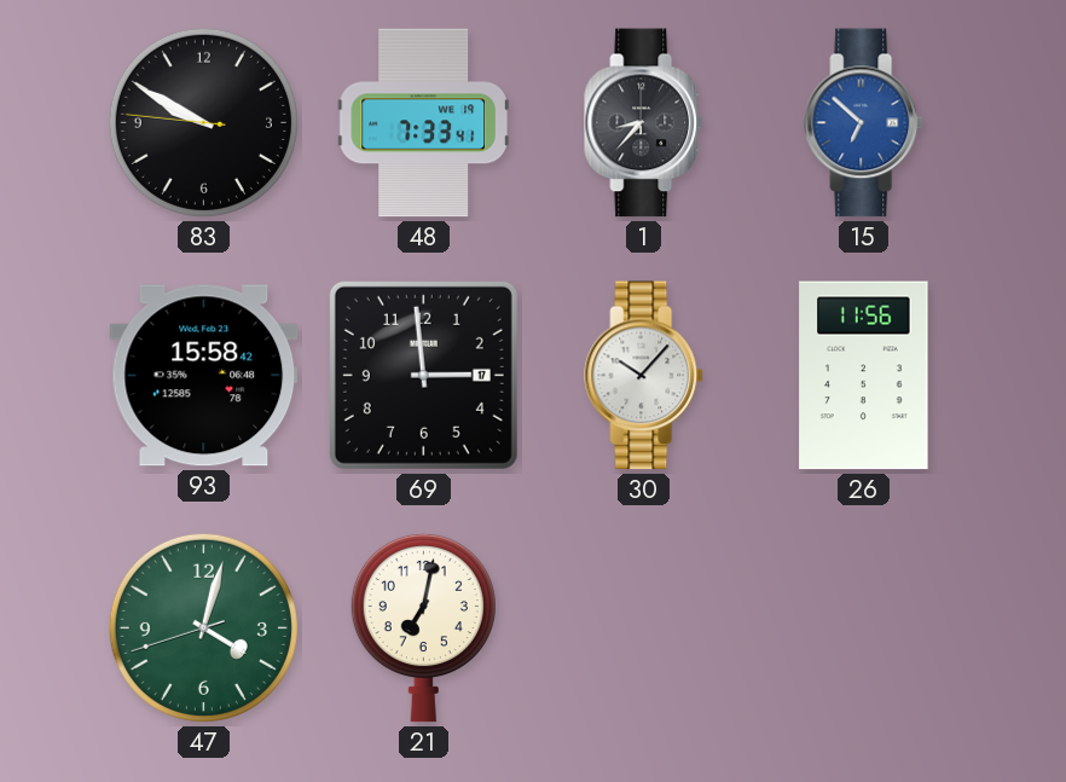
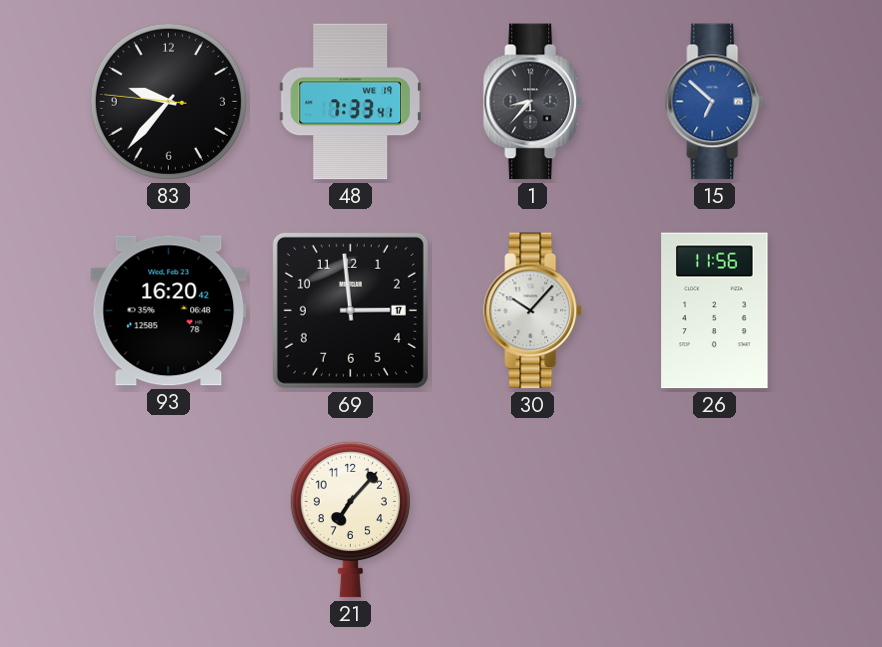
83: 9:49 -> 9:36 (168, 101)
93: 15:58 -> 16:20 (169, 311)
47: 4:02 -> none (203, 627)
21: 7:02 -> 7:07 (350, 519)
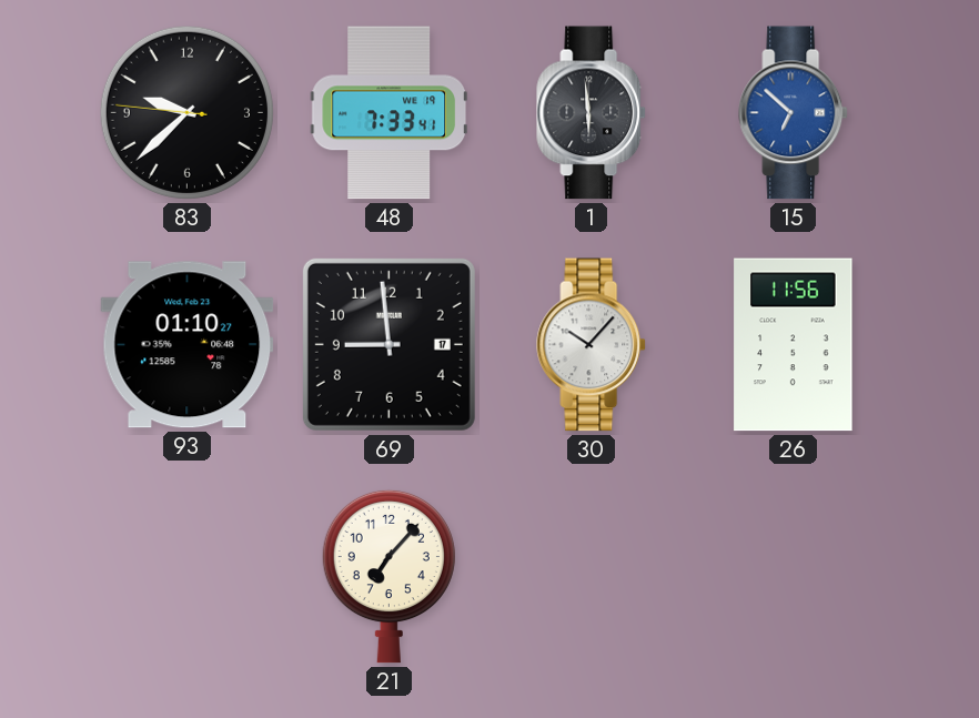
83: 9:36 -> 9:37 (186, 112)
1: 8:37 -> 5:59 (592, 113)
93: 16:20 -> 01:10 (188, 345)
69: 2:59 -> 8:59 (388, 344)
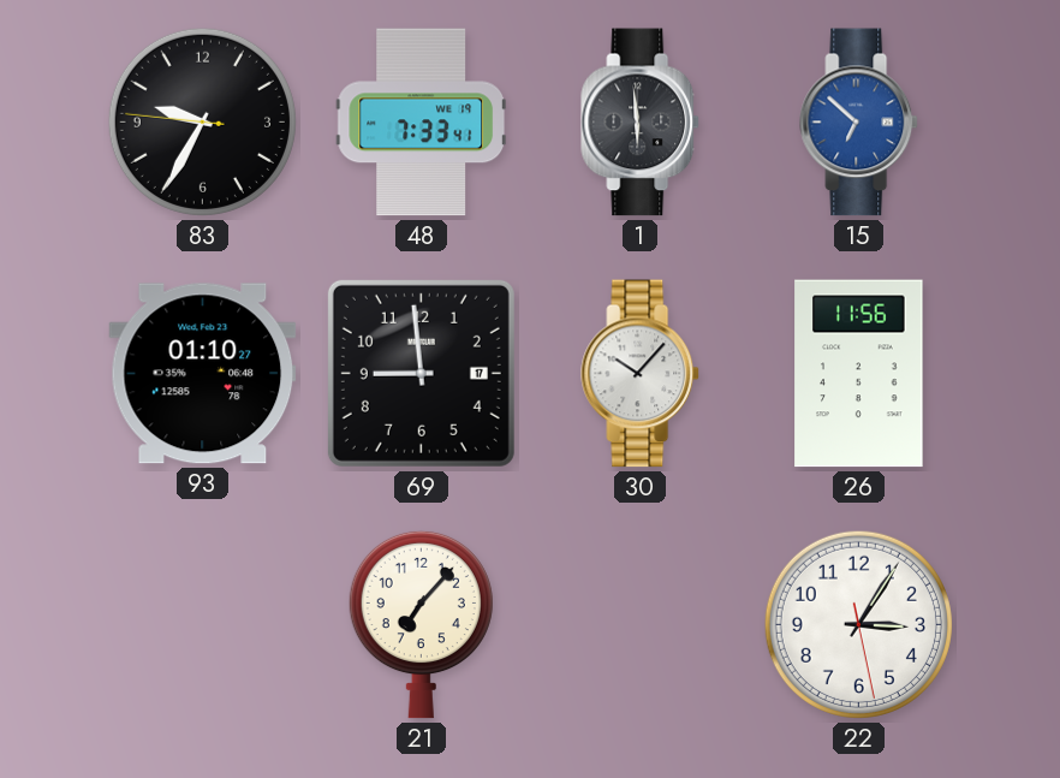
83: 9:37 -> 9:34 (202, 121)
22: none -> 3:05 (858, 624)
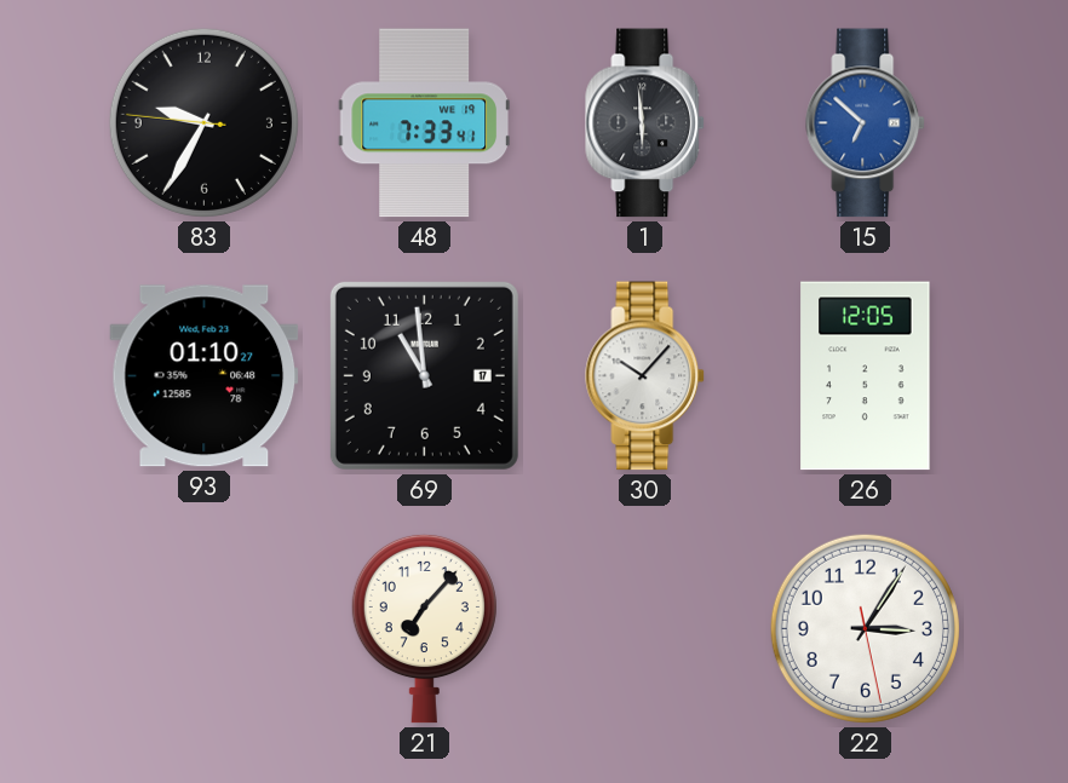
69: 8:59 -> 10:59 (424, 375)
26: 11:56 -> 12:05 (866, 376)
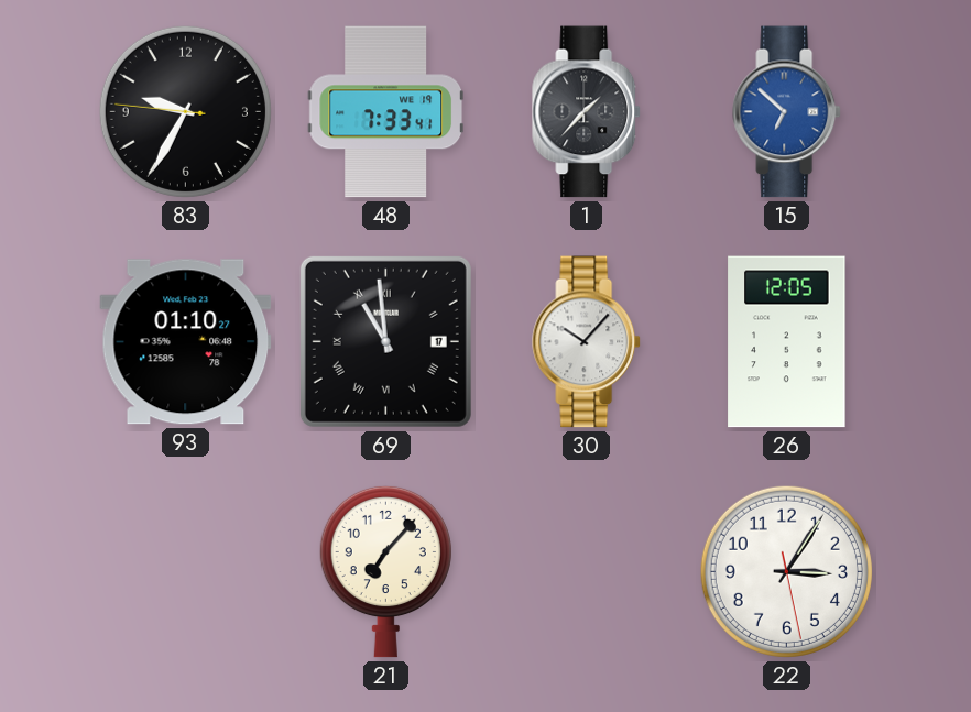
1: 5:59 -> 1:37 (587, 112)
69 numerals: Arabic -> Roman (385, 341)
